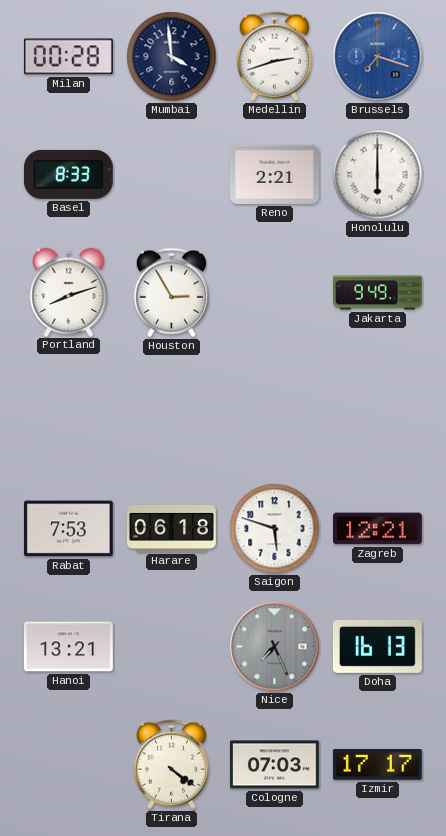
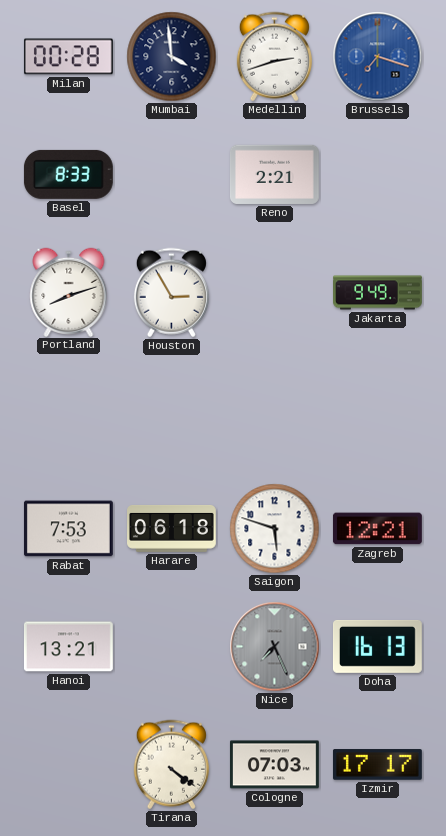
Honolulu: 6:00 -> none (378, 175)
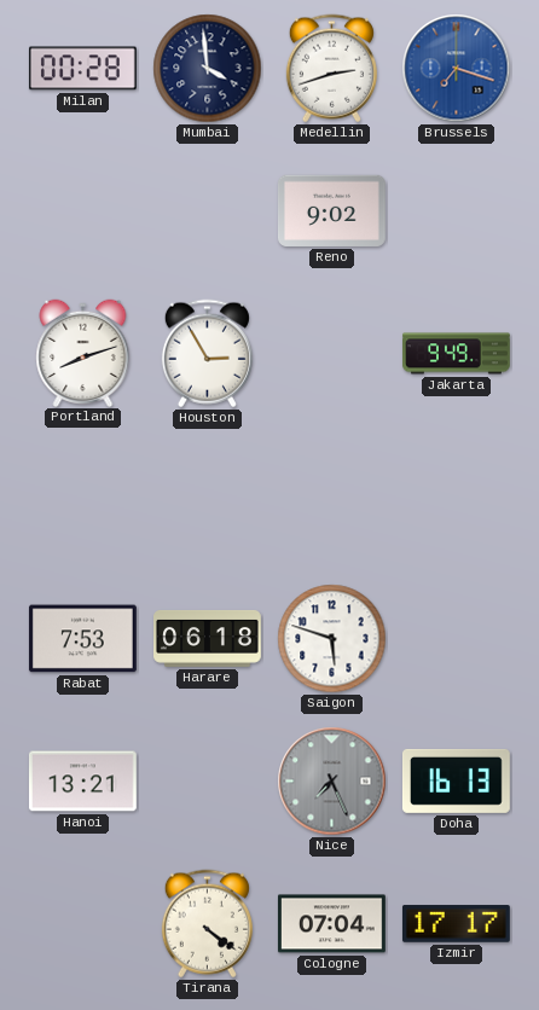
Basel: 8:33 -> none (68, 174)
Reno: 2:21 -> 9:02 (331, 210)
Zagreb: 12:21 -> none (377, 529)
Cologne: 07:03 -> 07:04 (331, 924)
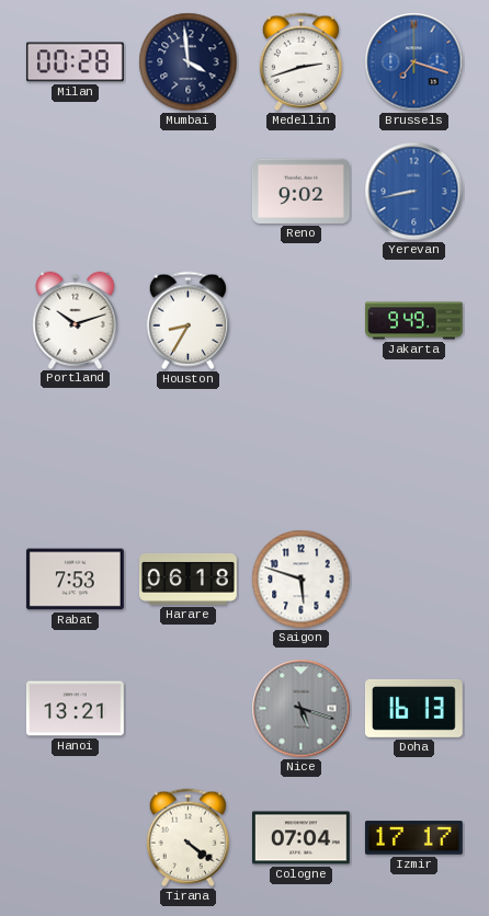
Yerevan: none -> 8:43 (414, 192)
Portland: 8:12 -> 10:12 (76, 320)
Houston: 2:55 -> 8:35 (187, 321)
Nice: 7:26 -> 5:18 (302, 709)
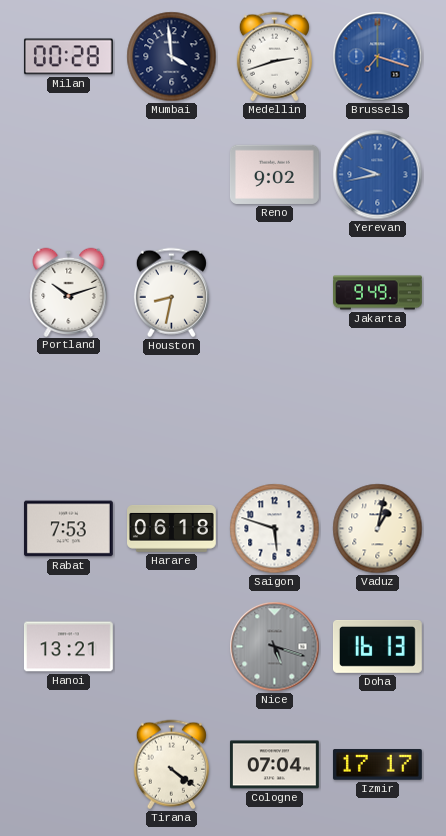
Yerevan: 8:43 -> 9:43 (378, 175)
Houston: 8:35 -> 8:32 (171, 293)
Vaduz: none -> 1:02 (378, 529)
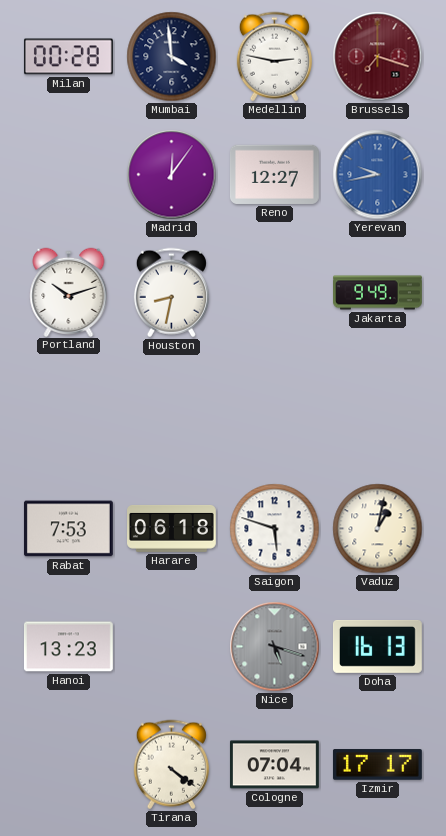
Medellin: 2:42 -> 2:47 (274, 57)
Brussels dial: blue -> burgundy (378, 57)
Madrid: none -> 12:06 (172, 175)
Reno: 9:02 -> 12:27 (274, 174)
Hanoi: 13:21 -> 13:23 (68, 647)
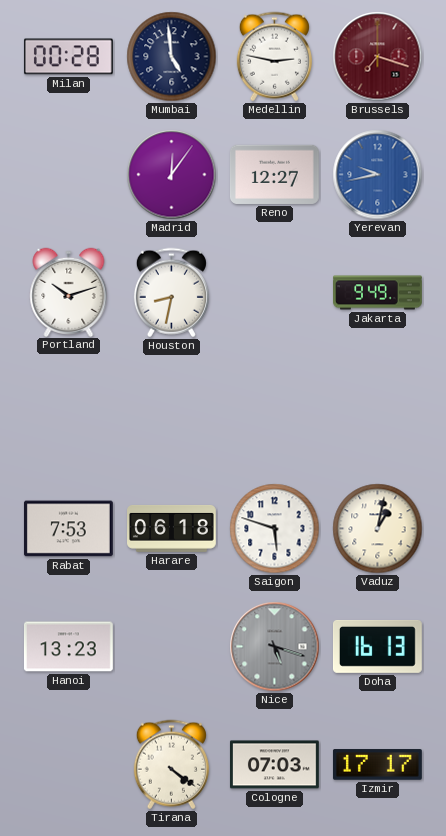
Mumbai: 3:59 -> 4:59 (172, 57)
Cologne: 07:04 -> 07:03 (274, 765)
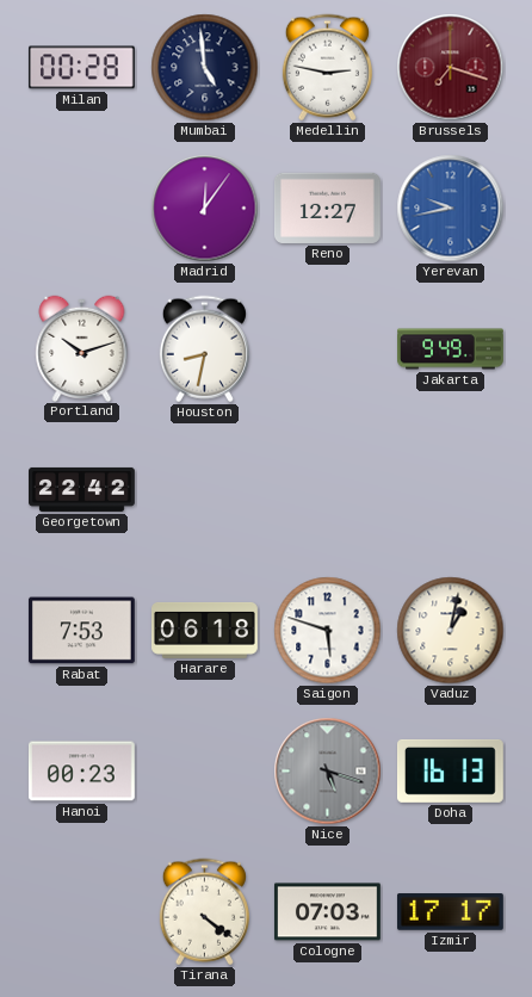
Georgetown: none -> 22:42 (82, 489)
Hanoi: 13:23 -> 00:23 (81, 772)
